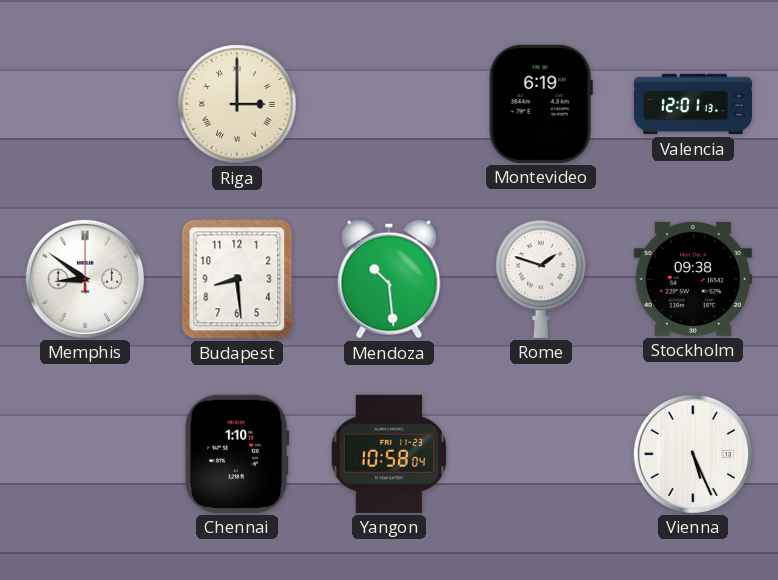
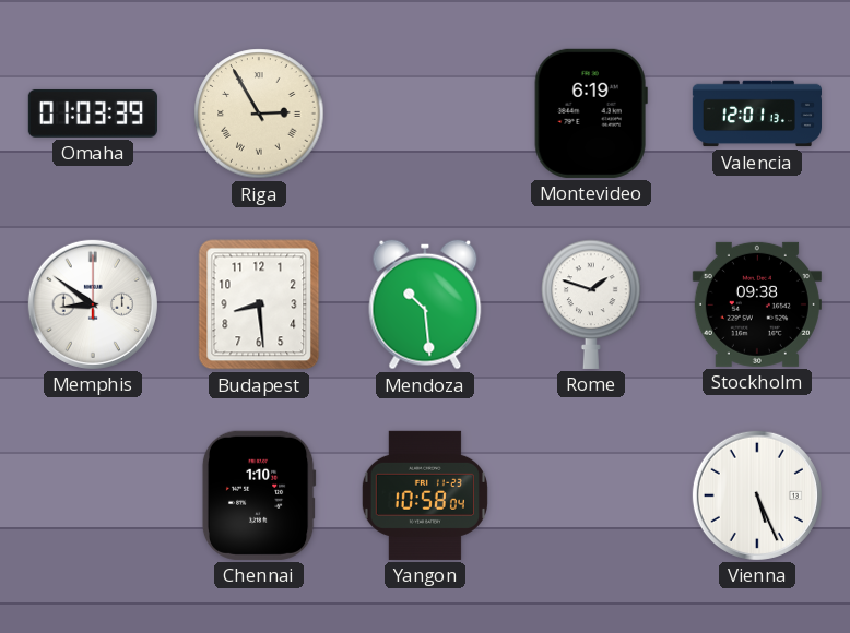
Omaha: none -> 01:03 (93, 114)
Riga: 3:00 -> 2:55 (259, 114)
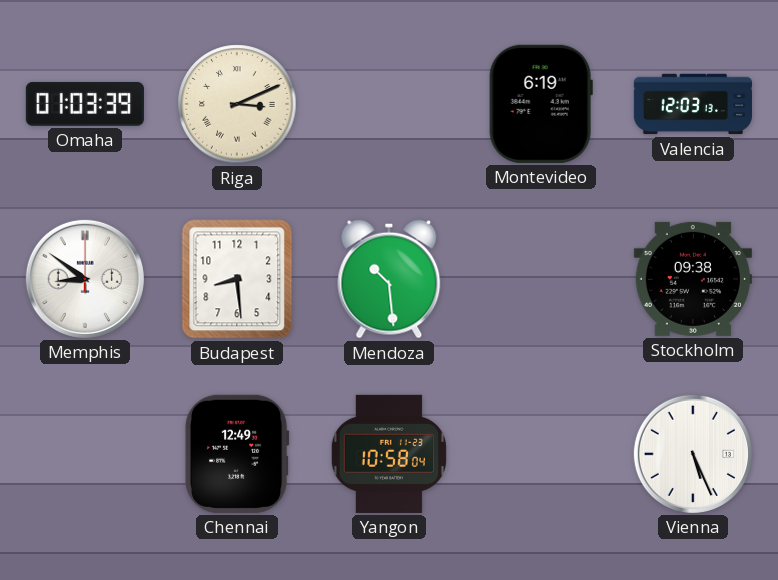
Riga: 2:55 -> 3:11 (237, 104)
Valencia: 12:01 -> 12:03 (692, 104)
Rome: 1:48 -> none (591, 304)
Chennai: 1:10 -> 12:49 (237, 454)
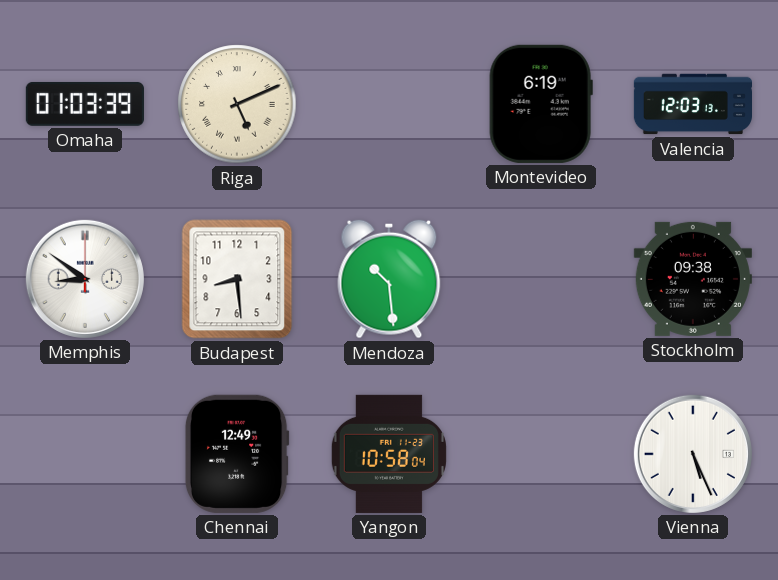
Riga: 3:11 -> 5:11 (237, 104)
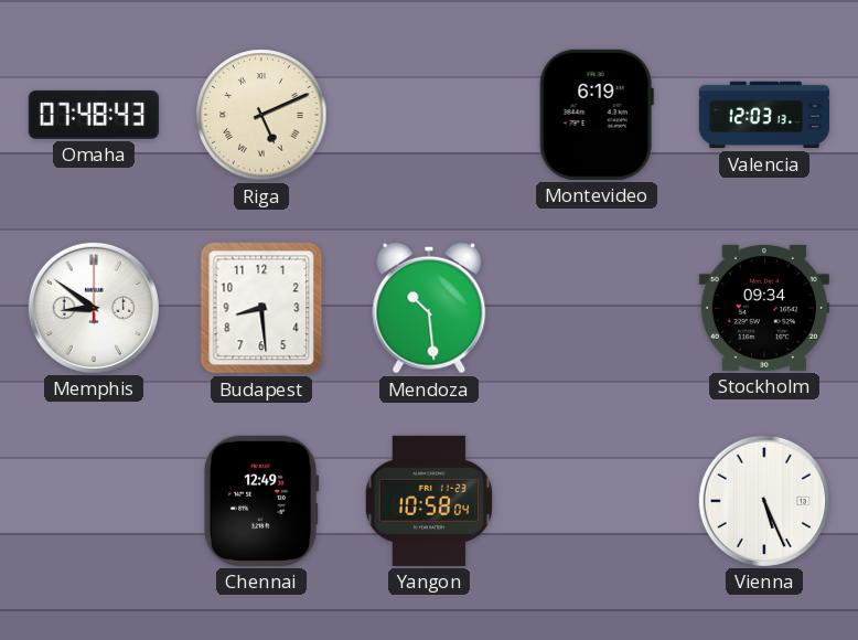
Omaha: 01:03 -> 07:48 (94, 115)
Stockholm: 09:38 -> 09:34 (764, 308)
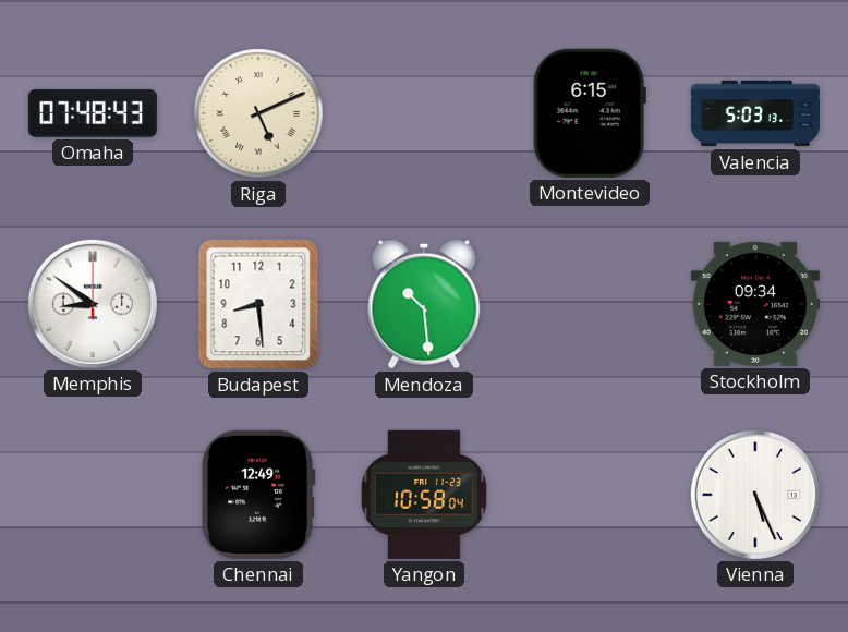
Montevideo: 6:19 -> 6:15 (590, 113)
Valencia: 12:03 -> 5:03 (754, 113)
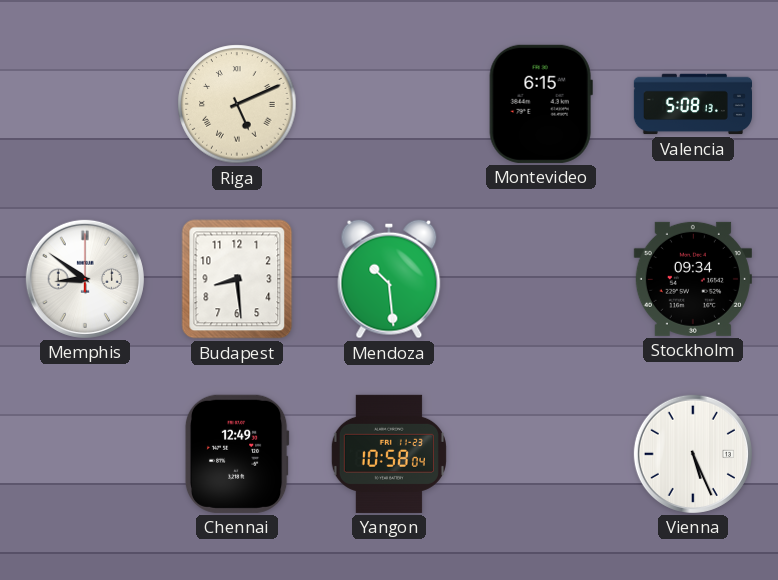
Omaha: 07:48 -> none (93, 113)
Valencia: 5:03 -> 5:08 (692, 104)
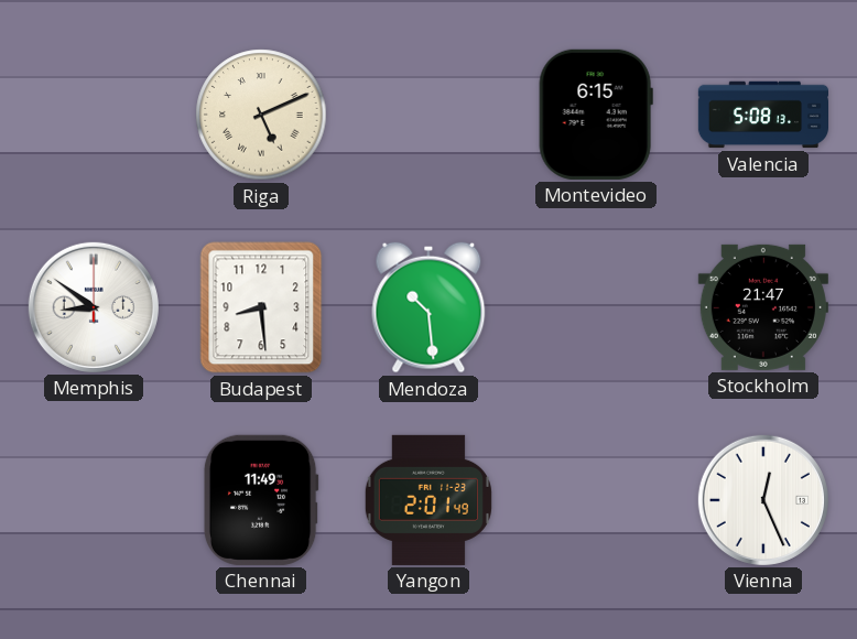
Stockholm: 09:34 -> 21:47 (763, 307)
Chennai: 12:49 -> 11:49 (261, 500)
Yangon: 10:58 -> 2:01 (428, 500)
Vienna: 5:26 -> 12:26 (763, 500)
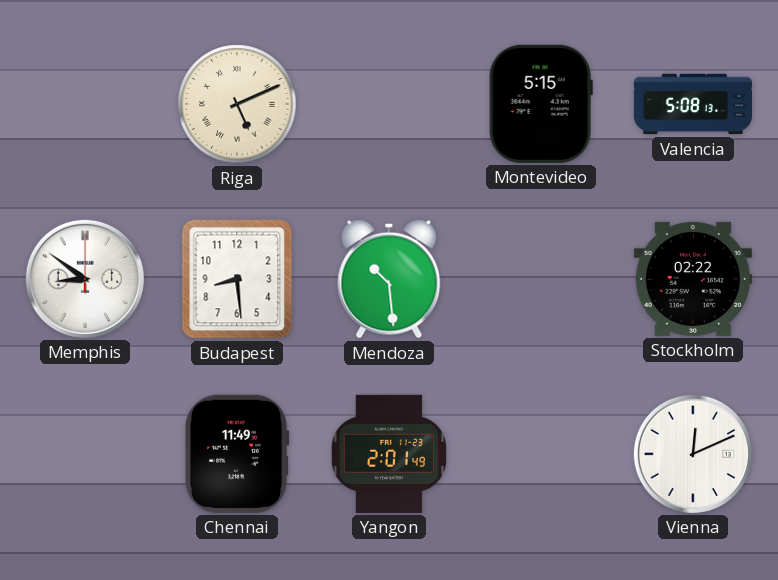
Montevideo: 6:15 -> 5:15 (541, 104)
Stockholm: 21:47 -> 02:22 (693, 279)
Vienna: 12:26 -> 12:11 (693, 454)
